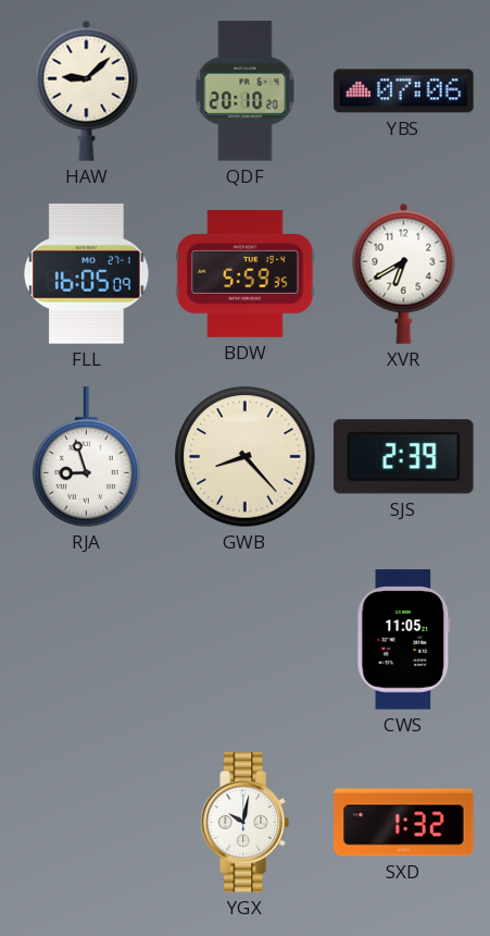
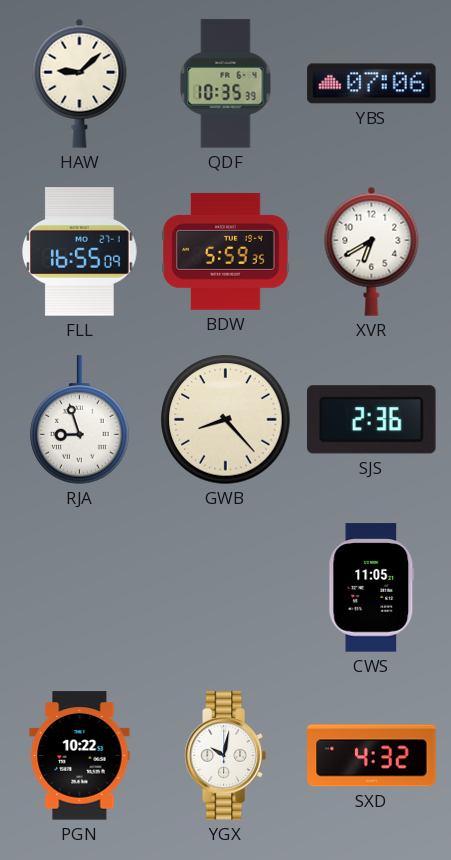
QDF: 20:10 -> 10:35 (226, 84)
FLL: 16:05 -> 16:55 (80, 252)
SJS: 2:39 -> 2:36 (372, 420)
PGN: none -> 10:22 (80, 756)
SXD: 1:32 -> 4:32 (372, 756)
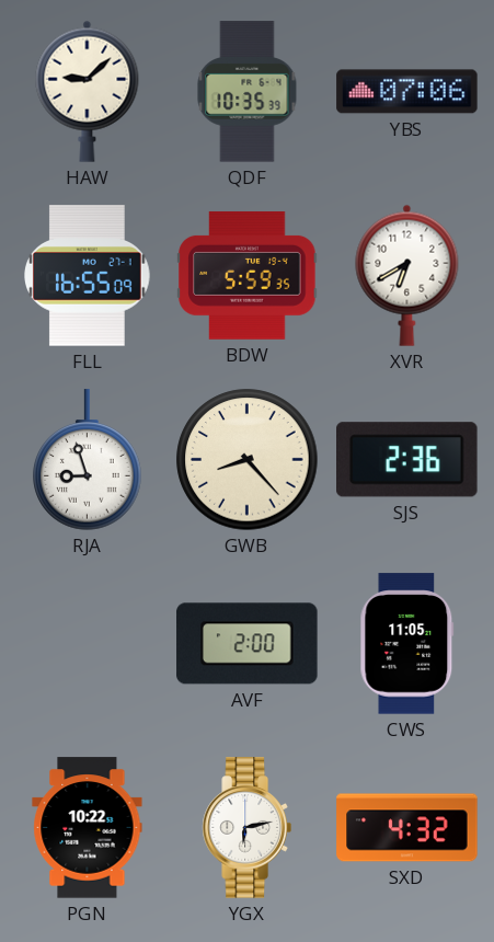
AVF: none -> 2:00 (248, 644)
YGX: 10:02 -> 6:13 (246, 828)
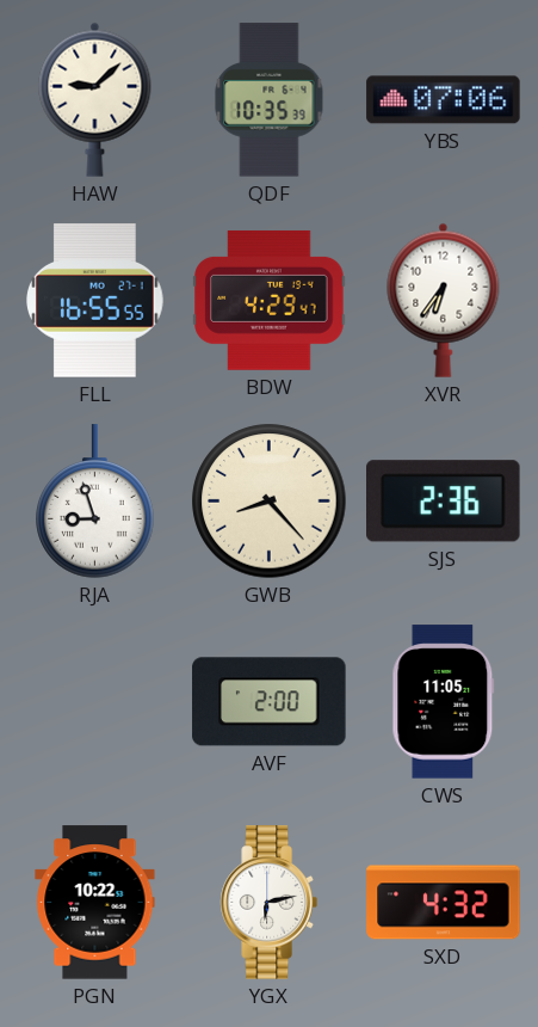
FLL: 16:55:09 -> 16:55:55 (95, 301)
BDW: 5:59 -> 4:29 (270, 300)
XVR: 6:40 -> 6:36 (444, 300)
